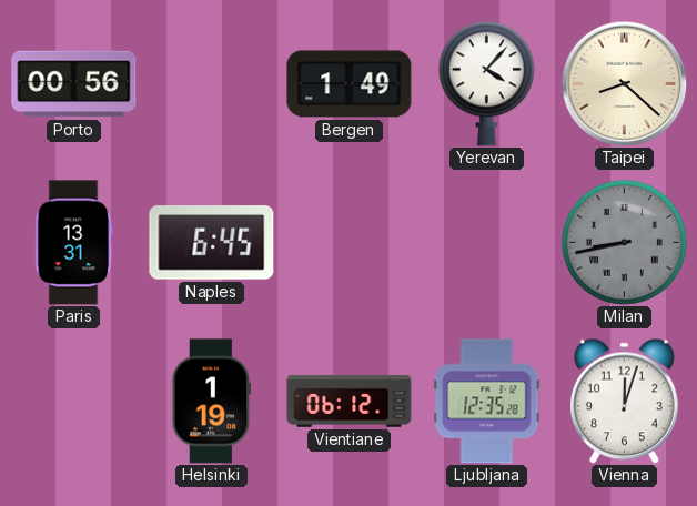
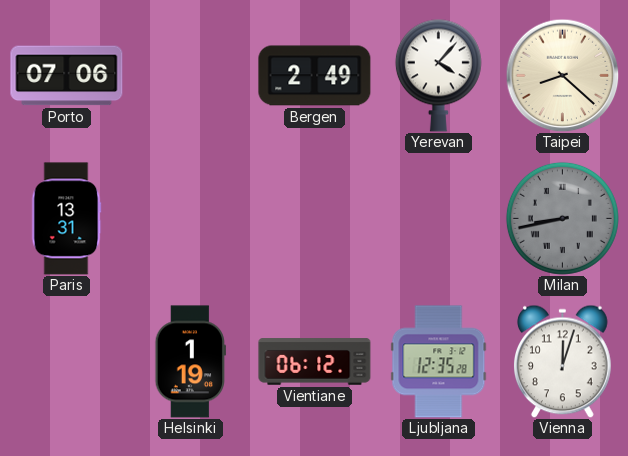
Porto: 00:56 -> 07:06 (67, 76)
Bergen: 1:49 -> 2:49 (315, 76)
Naples: 6:45 -> none (212, 243)
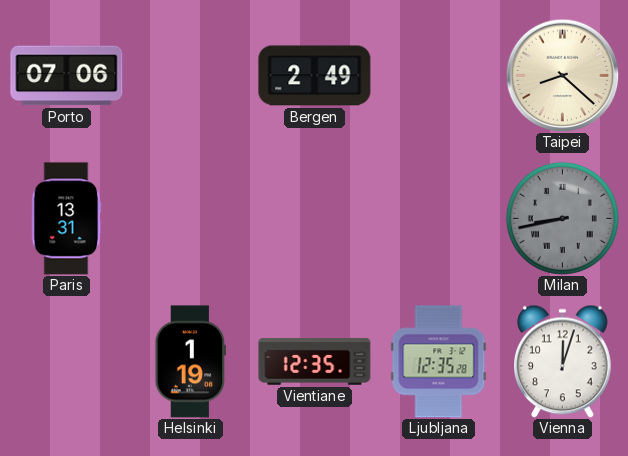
Yerevan: 4:07 -> none (438, 75)
Vientiane: 06:12 -> 12:35 (315, 362)
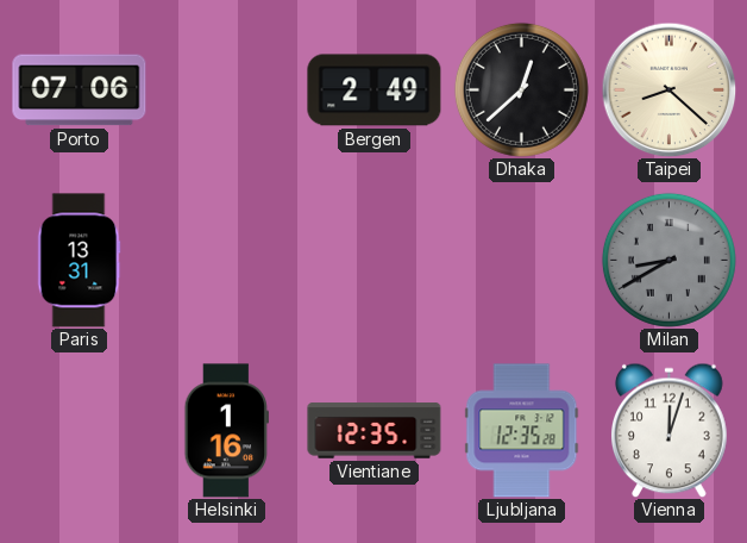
Dhaka: none -> 12:38 (521, 89)
Milan: 8:43 -> 8:40 (668, 260)
Helsinki: 1:19 -> 1:16 (226, 431)
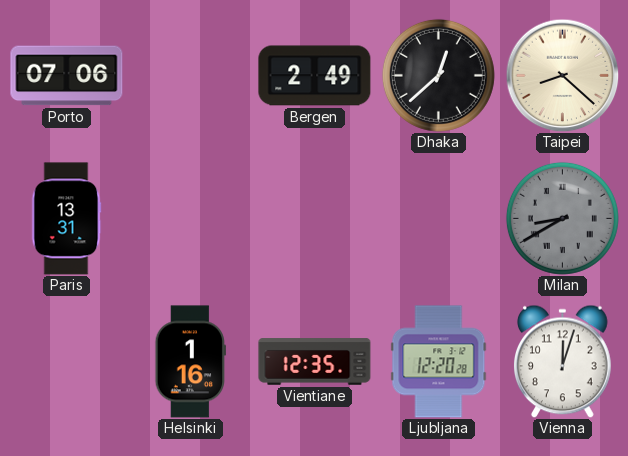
Ljubljana: 12:35 -> 12:20 (439, 362)
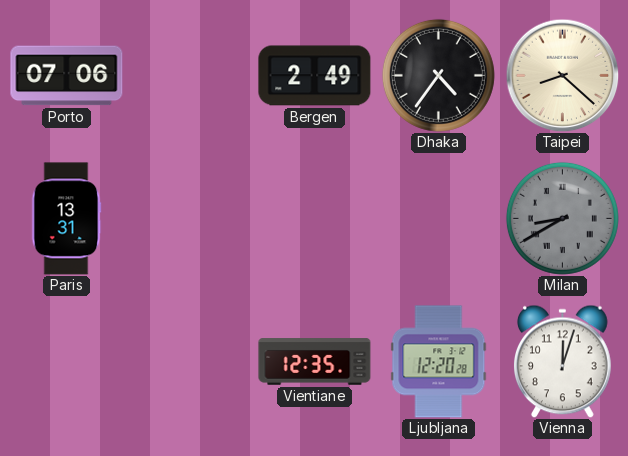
Dhaka: 12:38 -> 4:36 (438, 75)
Helsinki: 1:16 -> none (190, 362)
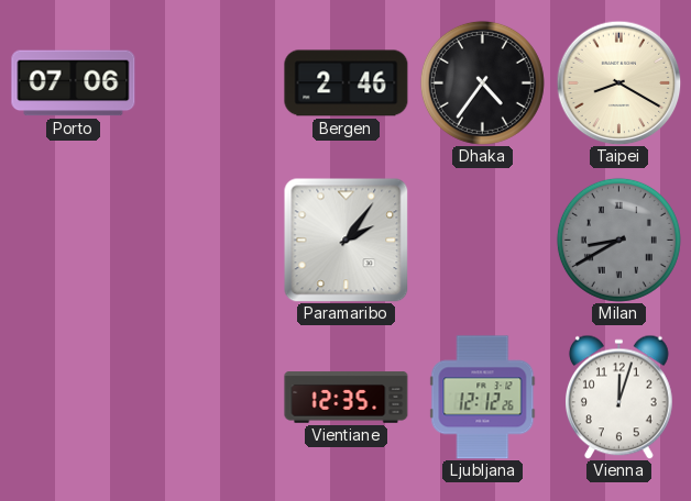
Bergen: 2:49 -> 2:46 (347, 83)
Taipei: 8:22 -> 8:20 (618, 82)
Paris: 13:31 -> none (67, 219)
Paramaribo: none -> 2:06 (345, 240)
Ljubljana: 12:20 -> 12:12 (483, 398)
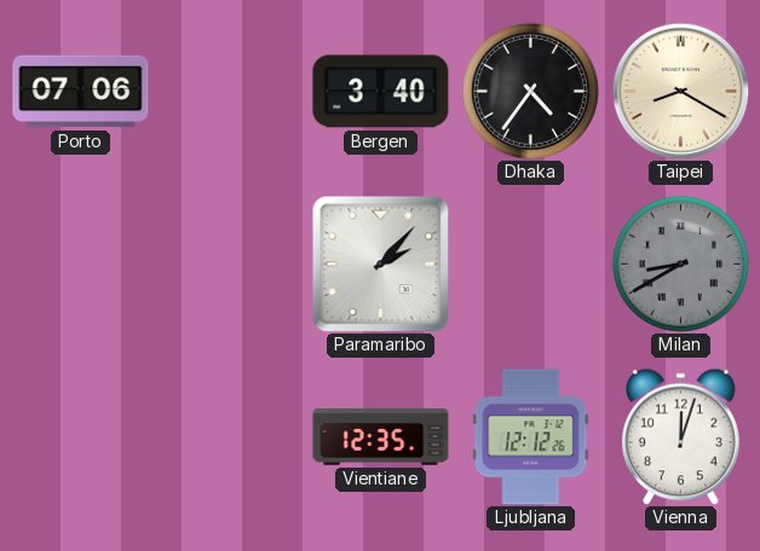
Bergen: 2:46 -> 3:40 (381, 92)
Paramaribo: 2:06 -> 2:07 (380, 263)
